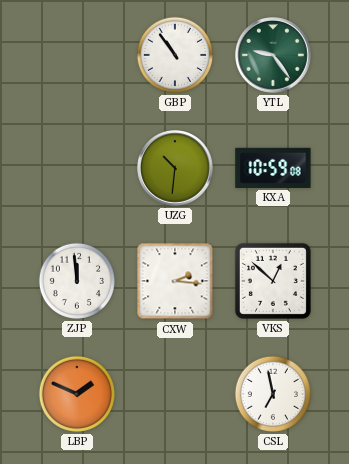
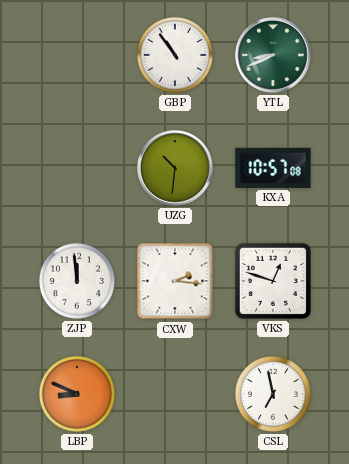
YTL: 9:24 -> 8:41 (273, 55)
KXA: 10:59 -> 10:57 (273, 168)
VKS: 12:52 -> 12:48 (273, 281)
LBP: 1:49 -> 8:49 (77, 394)
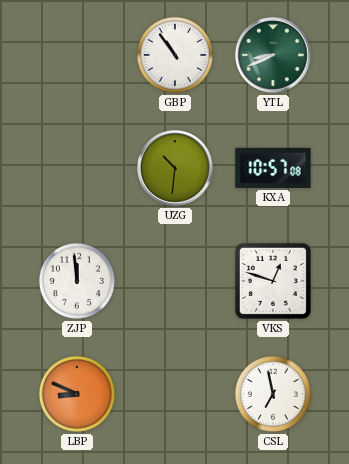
CXW: 2:16 -> none (175, 281)
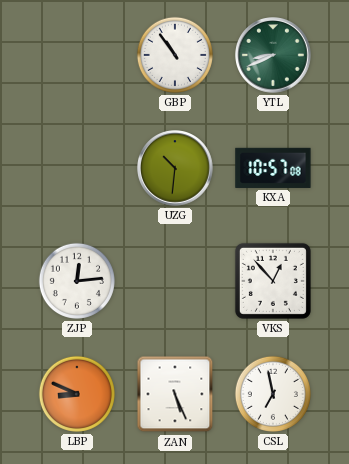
ZJP: 11:59 -> 12:14 (77, 281)
VKS: 12:48 -> 12:53 (273, 281)
ZAN: none -> 5:26 (175, 394)
